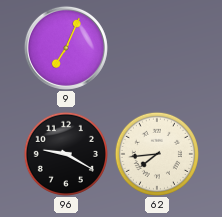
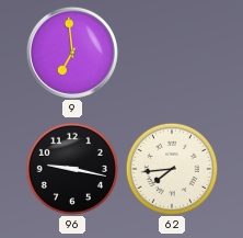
9: 7:04 -> 6:59 (72, 53)
96: 9:20 -> 9:17 (71, 168)
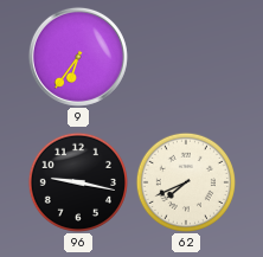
9: 6:59 -> 6:36 (78, 57)
62: 7:44 -> 7:41 (185, 181)
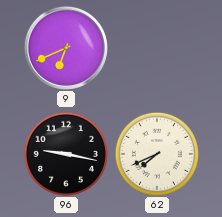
9: 6:36 -> 6:41 (66, 48)
